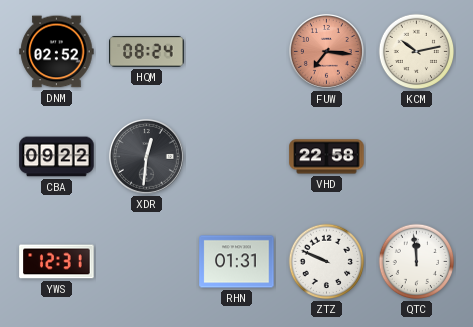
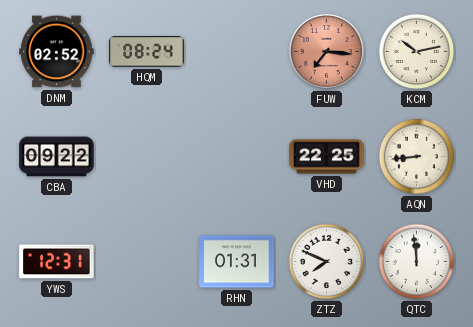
XDR: 12:31 -> none (146, 156)
VHD: 22:58 -> 22:25 (327, 157)
AQN: none -> 8:44 (417, 157)
ZTZ: 9:49 -> 7:49 (327, 262)
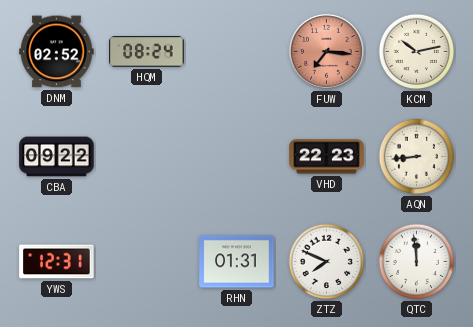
VHD: 22:25 -> 22:23 (327, 157)
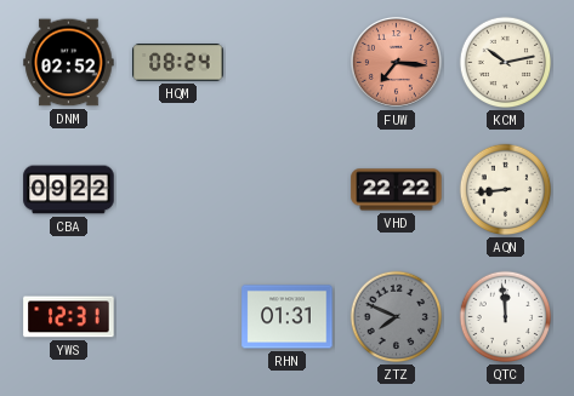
VHD: 22:23 -> 22:22 (397, 190)
ZTZ dial: white -> grey (397, 317)
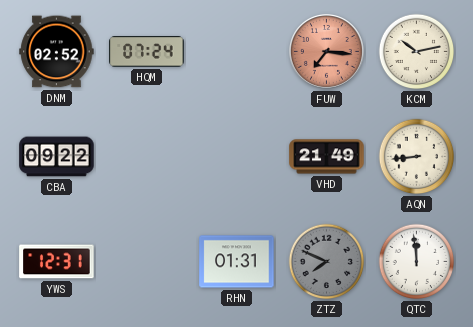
HQM: 08:24 -> 07:24 (147, 52)
VHD: 22:22 -> 21:49 (327, 157)
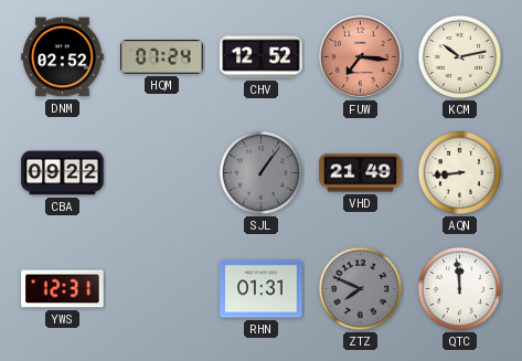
CHV: none -> 12:52 (262, 57)
SJL: none -> 1:06 (262, 173)
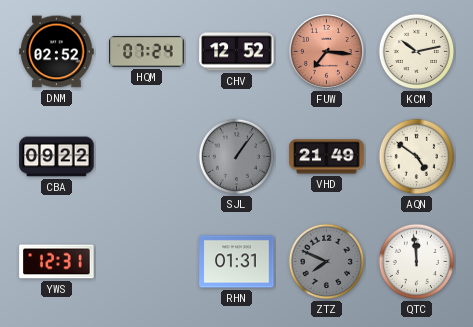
AQN: 8:44 -> 4:51 (417, 157)
